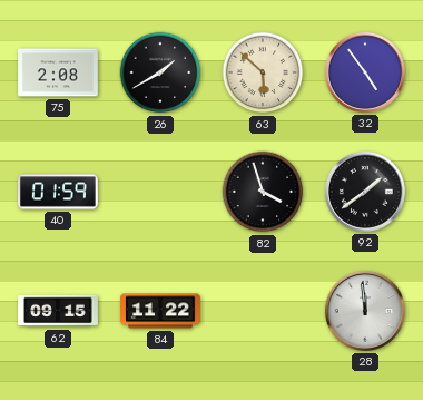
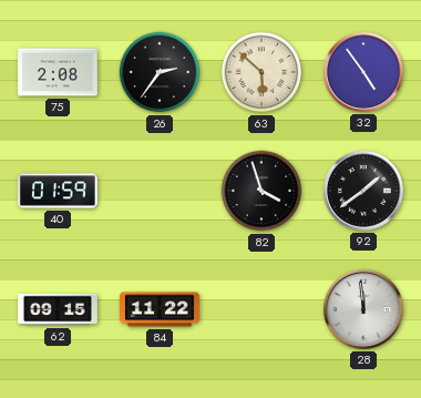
26: 1:40 -> 2:36 (160, 72)
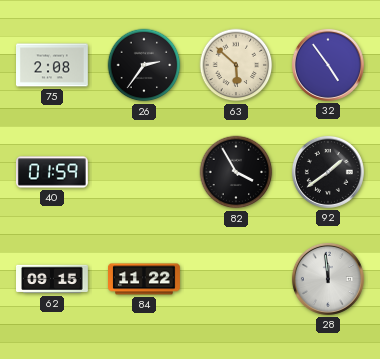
82: 3:57 -> 3:55 (236, 172)
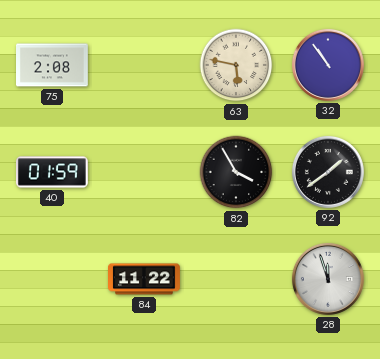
26: 2:36 -> none (144, 65)
63: 5:52 -> 5:47 (236, 65)
32: 4:54 -> 10:54 (328, 65)
62: 09:15 -> none (53, 279)
28: 11:59 -> 11:57 (328, 279)
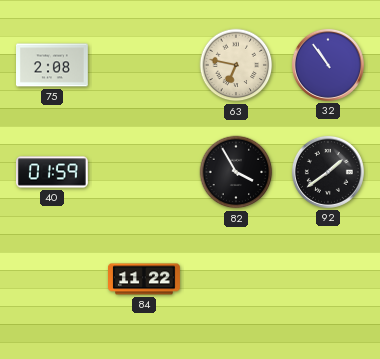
63: 5:47 -> 6:47 (236, 65)
28: 11:57 -> none (328, 279)
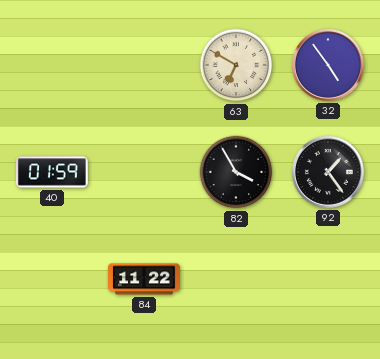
75: 2:08 -> none (53, 65)
63: 6:47 -> 6:50 (236, 65)
32: 10:54 -> 4:54 (328, 65)
92: 1:39 -> 1:24 (328, 172)
